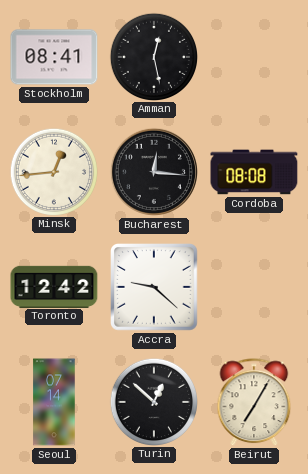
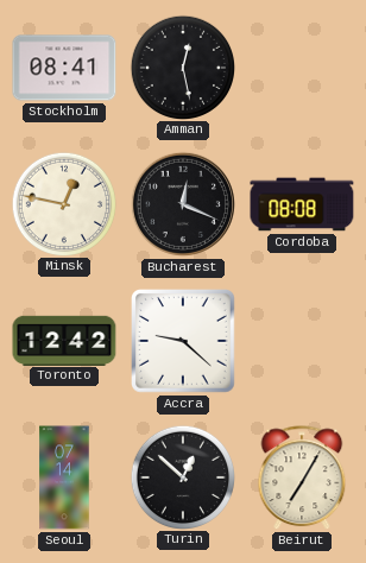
Minsk: 12:44 -> 12:47 (63, 203)
Bucharest: 12:16 -> 12:19 (183, 204)
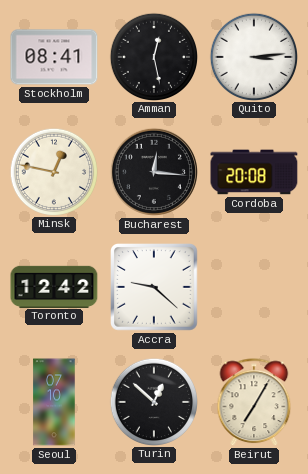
Quito: none -> 3:14 (253, 56)
Bucharest: 12:19 -> 12:16 (154, 172)
Cordoba: 08:08 -> 20:08 (254, 172)
Seoul: 07:14 -> 07:10 (54, 402)
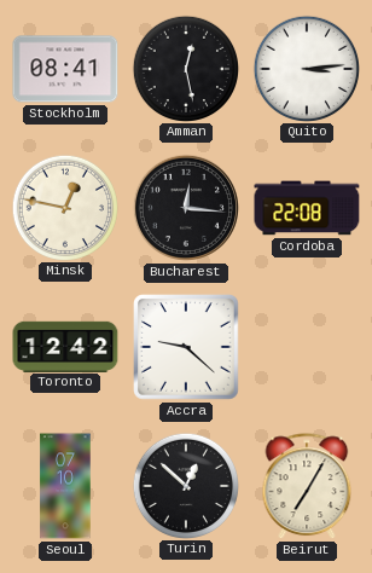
Cordoba: 20:08 -> 22:08 (307, 208)
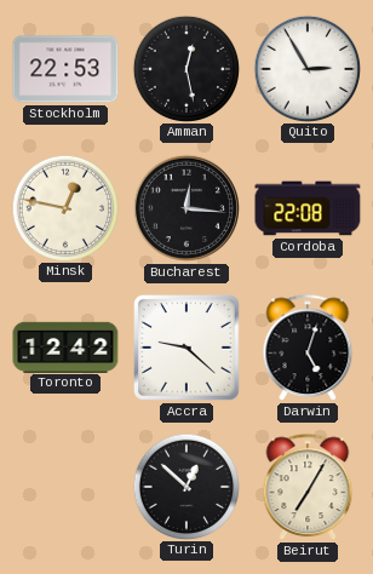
Stockholm: 08:41 -> 22:53 (65, 69)
Quito: 3:14 -> 2:55 (306, 68)
Darwin: none -> 5:03 (308, 349)
Seoul: 07:10 -> none (65, 486)
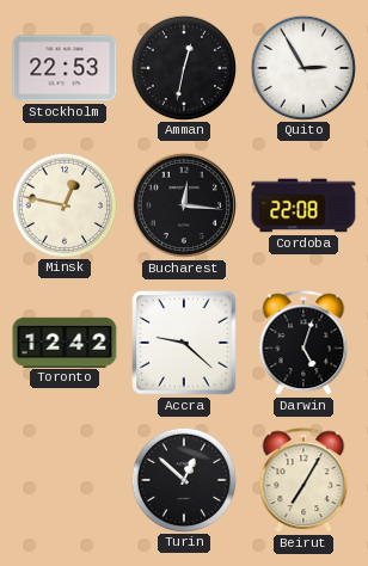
Amman: 12:28 -> 12:32 (183, 67)
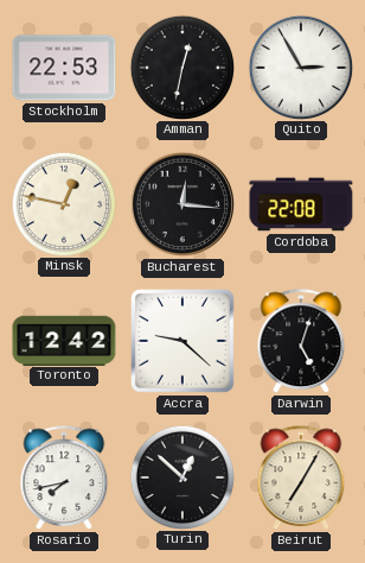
Rosario: none -> 7:43 (64, 479)
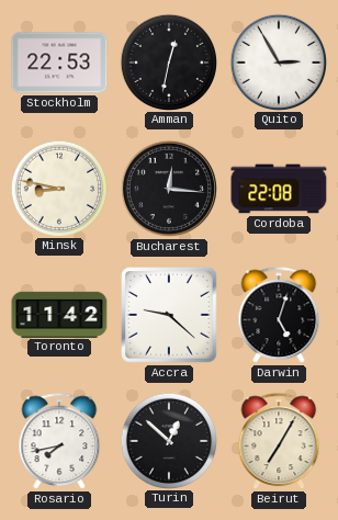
Minsk: 12:47 -> 8:47 (58, 188)
Toronto: 12:42 -> 11:42 (59, 314)
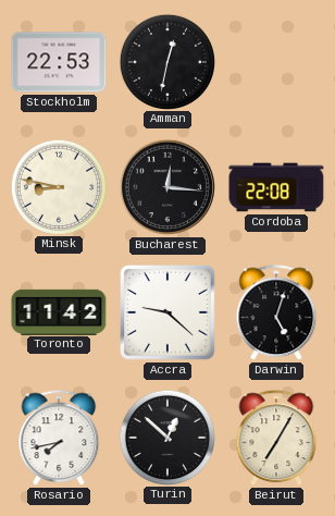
Quito: 2:55 -> none (278, 61)
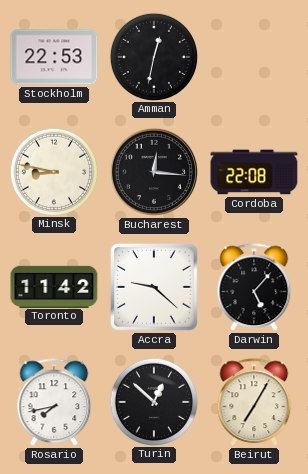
Darwin: 5:03 -> 5:07 (254, 288)
